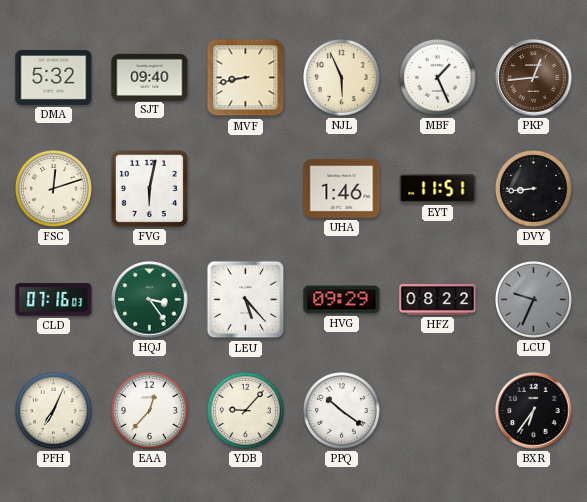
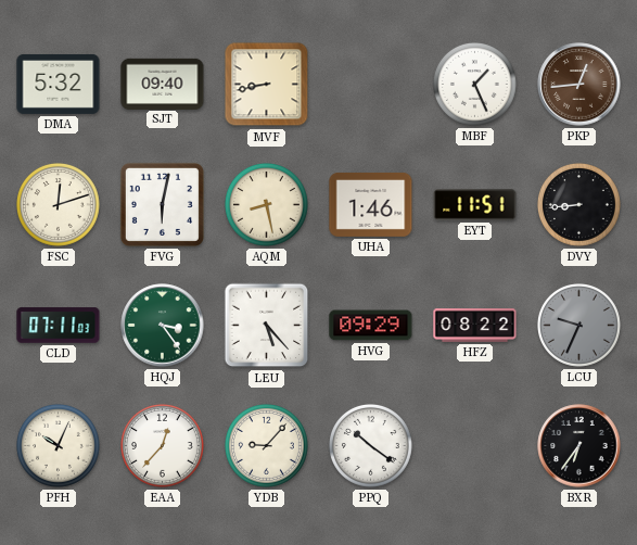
NJL: 5:56 -> none (342, 78)
AQM: none -> 8:28 (267, 205)
CLD: 07:16 -> 07:11 (59, 326)
PFH: 7:04 -> 10:04 (59, 446)
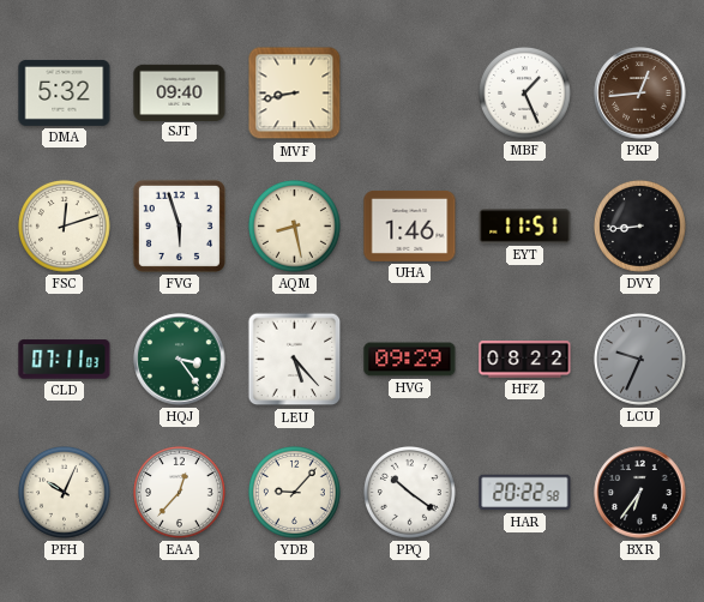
FVG: 6:02 -> 5:57 (179, 225)
HAR: none -> 20:22 (525, 493)
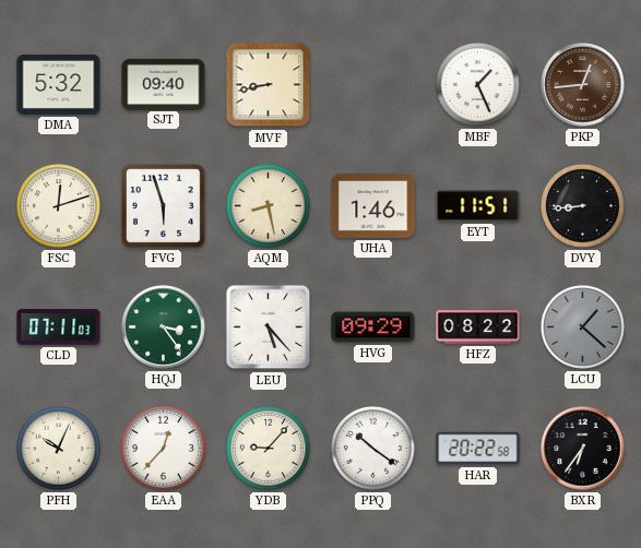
LCU: 9:34 -> 1:22 (583, 327)
